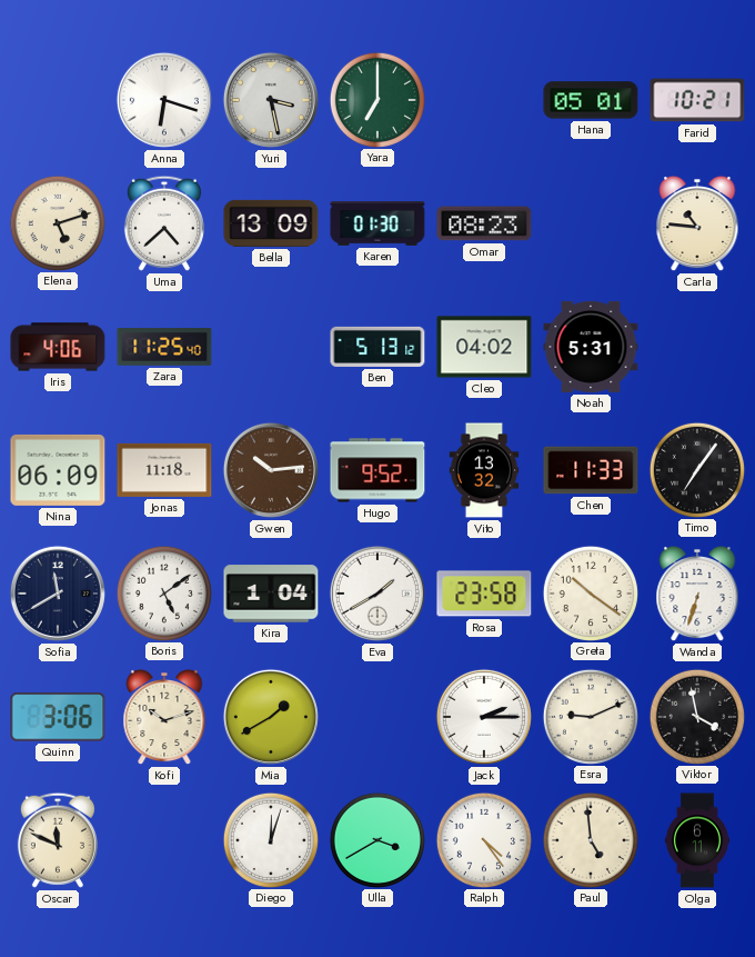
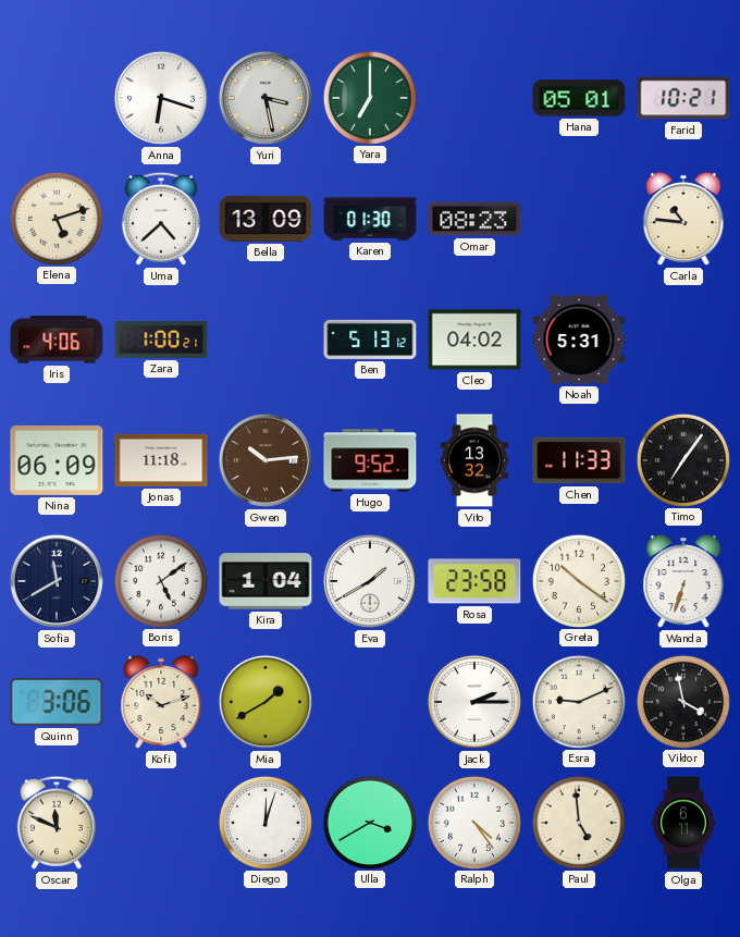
Zara: 11:25 -> 1:00 (161, 340)
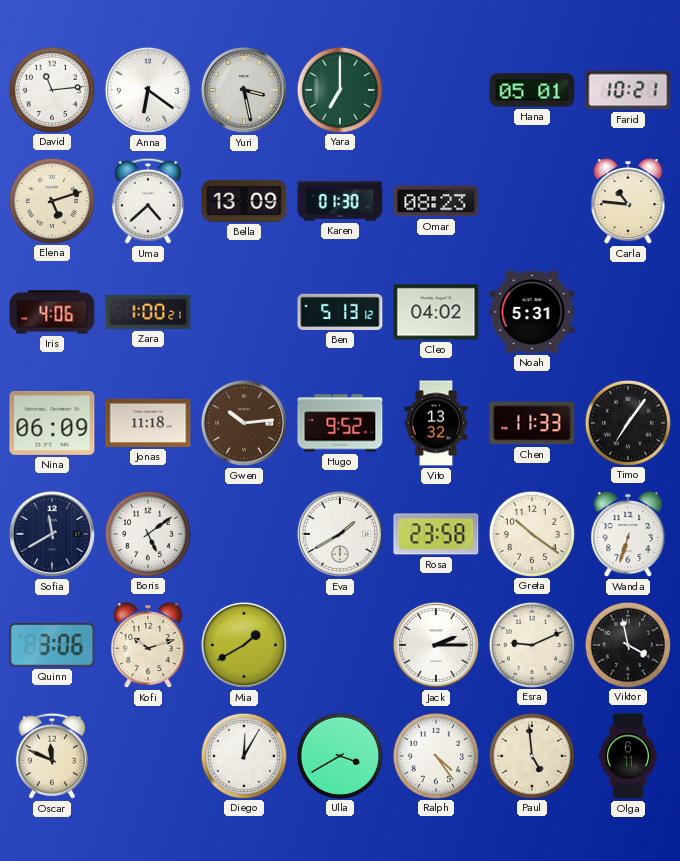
David: none -> 11:14 (51, 89)
Anna: 6:18 -> 6:21 (148, 90)
Kira: 1:04 -> none (266, 581)
Diego: 12:03 -> 12:05 (243, 755)
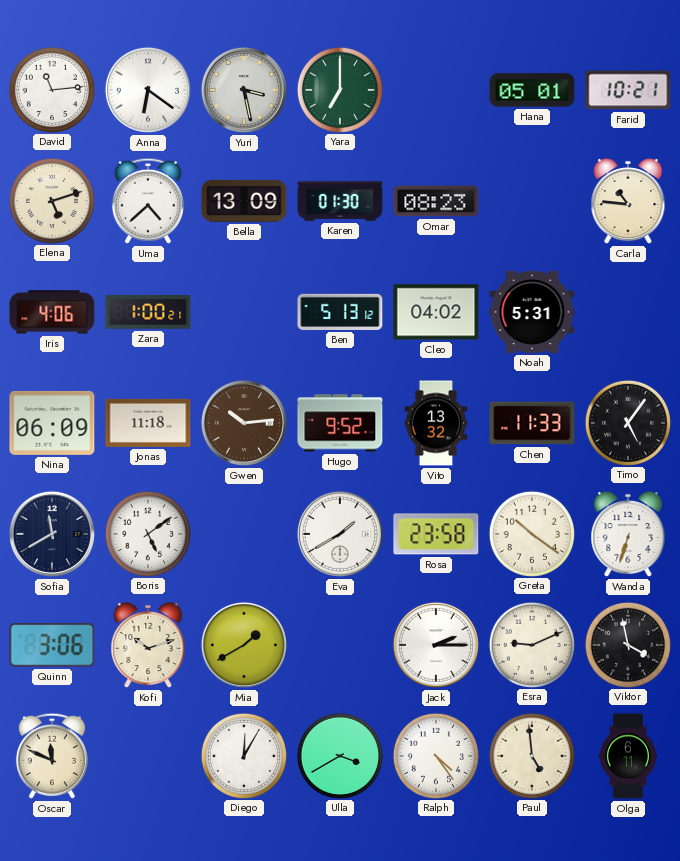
Timo: 7:06 -> 5:06 (627, 422)
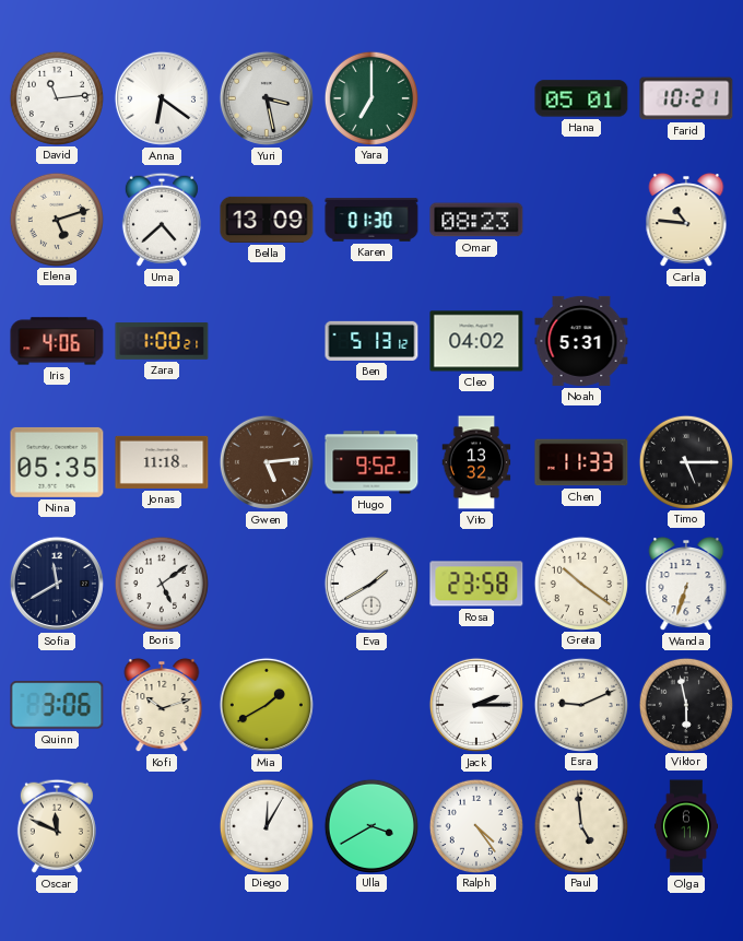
Nina: 06:09 -> 05:35 (57, 462)
Gwen: 10:14 -> 5:14 (267, 462)
Timo: 5:06 -> 5:15 (685, 461)
Viktor: 3:58 -> 5:58 (685, 704)
